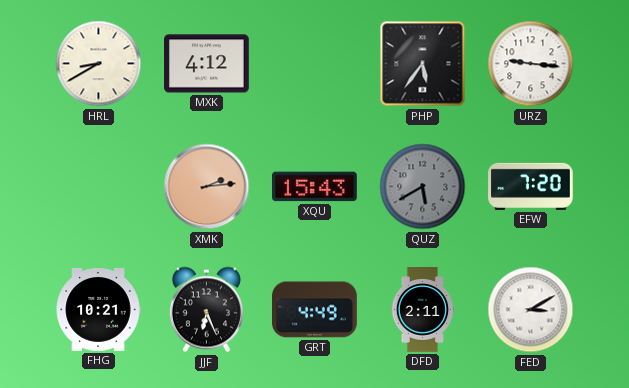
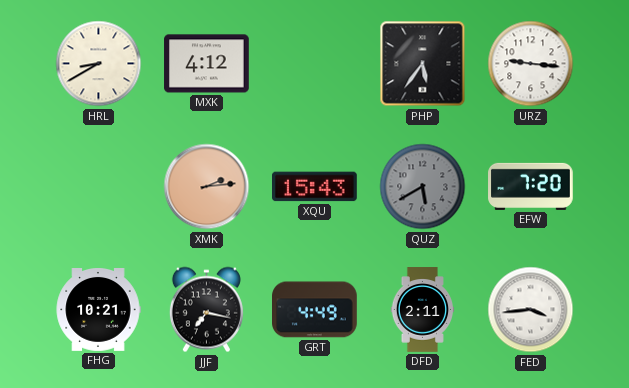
JJF: 6:26 -> 7:17 (206, 310)
FED: 3:10 -> 3:44 (531, 310)
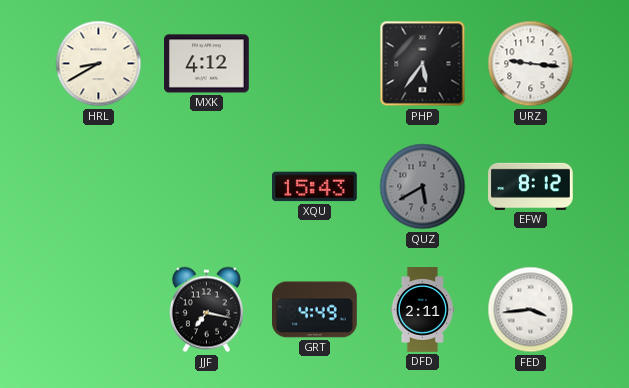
XMK: 2:14 -> none (207, 187)
EFW: 7:20 -> 8:12 (531, 186)
FHG: 10:21 -> none (98, 310)
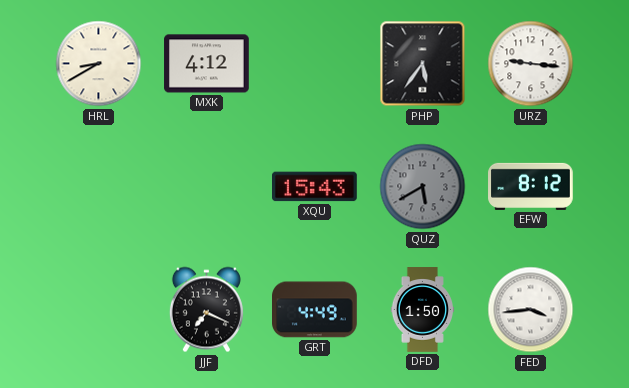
JJF: 7:17 -> 7:19 (206, 310)
DFD: 2:11 -> 1:50 (422, 310)
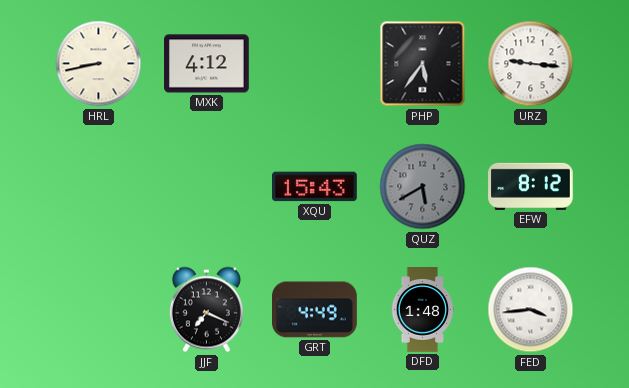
HRL: 8:40 -> 8:43 (99, 64)
DFD: 1:50 -> 1:48 (422, 310)
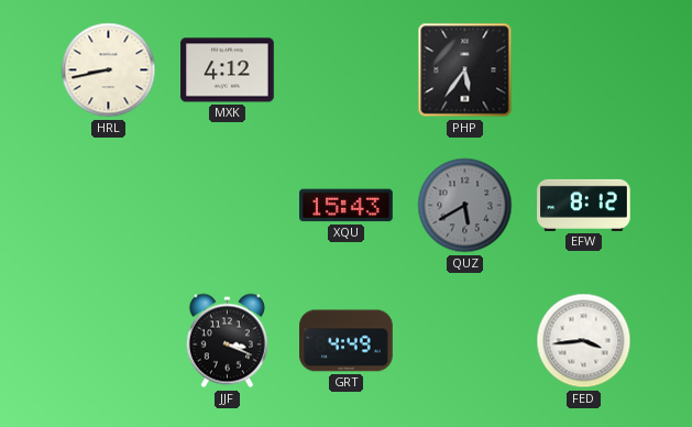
URZ: 9:16 -> none (531, 64)
JJF: 7:19 -> 3:19 (227, 341)
DFD: 1:48 -> none (422, 310)
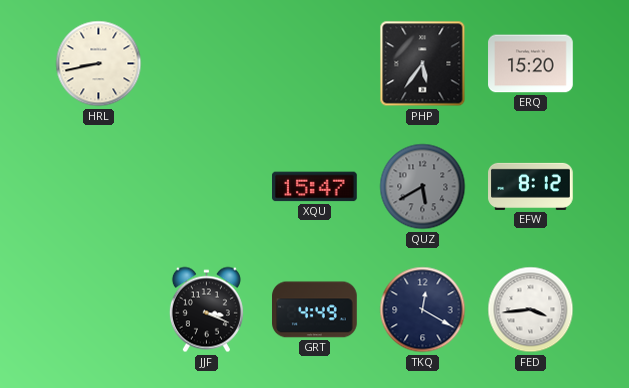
MXK: 4:12 -> none (228, 70)
ERQ: none -> 15:20 (531, 64)
XQU: 15:43 -> 15:47 (315, 187)
TKQ: none -> 12:20 (423, 310)
